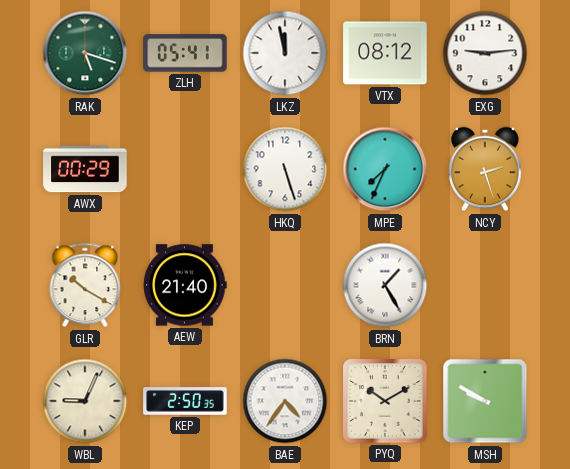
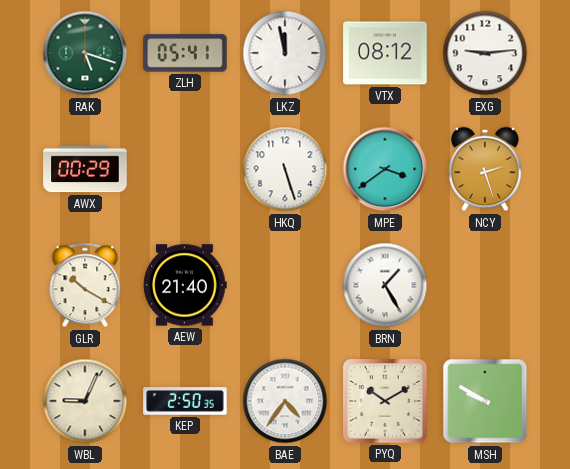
MPE: 7:34 -> 3:39 (385, 169)
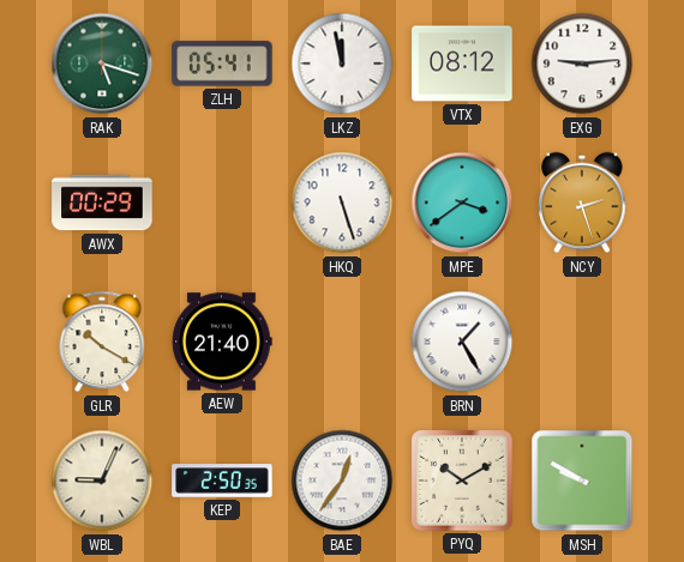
BAE: 4:36 -> 12:36 (342, 481)
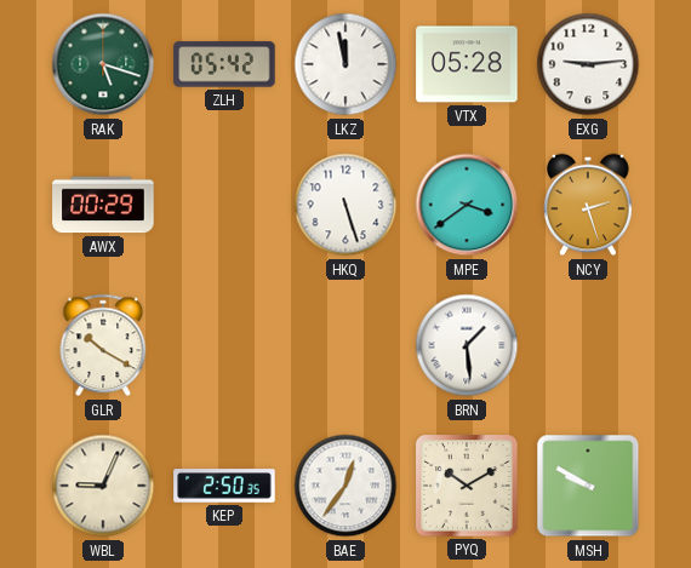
ZLH: 05:41 -> 05:42 (224, 64)
VTX: 08:12 -> 05:28 (467, 64)
AEW: 21:40 -> none (222, 342)
BRN: 1:25 -> 1:29 (467, 345)
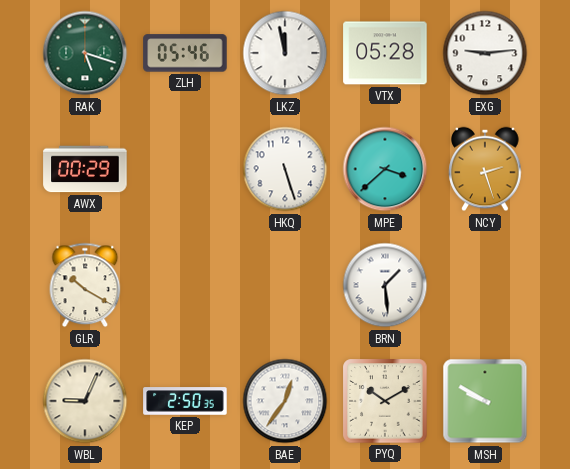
ZLH: 05:42 -> 05:46 (185, 53)
MPE: 3:39 -> 3:38 (385, 169)
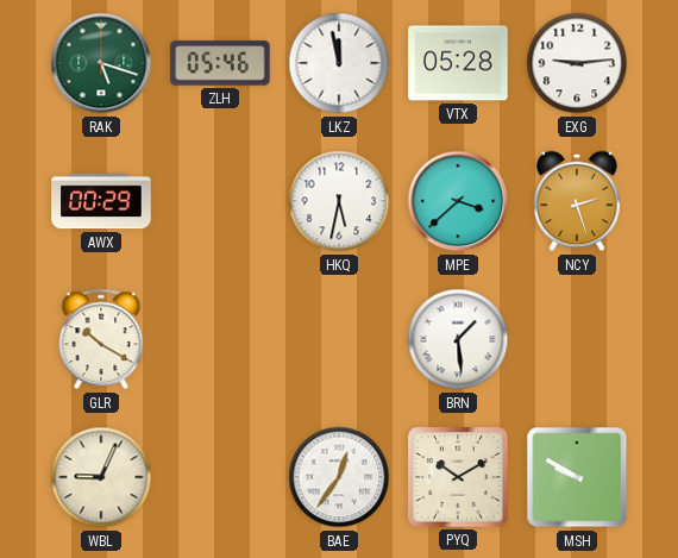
HKQ: 5:27 -> 5:32 (339, 201)
KEP: 2:50 -> none (185, 401)
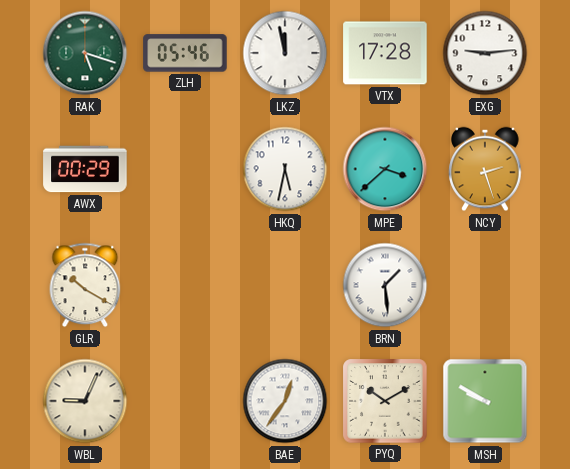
VTX: 05:28 -> 17:28 (385, 53)
